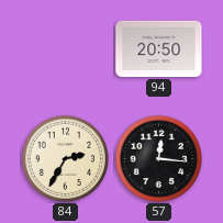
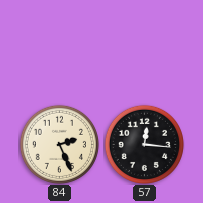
94: 20:50 -> none (159, 48)
84: 2:35 -> 2:26 (59, 144)
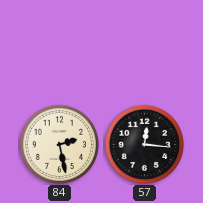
84: 2:26 -> 2:28 (59, 144)
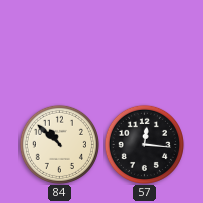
84: 2:28 -> 10:52 (59, 144)
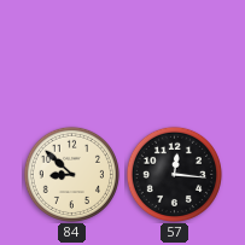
84: 10:52 -> 8:52 (71, 174)
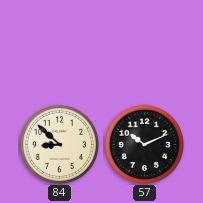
57: 12:16 -> 10:11 (144, 144)
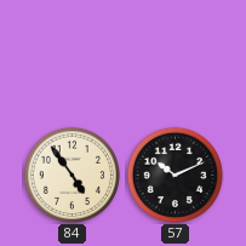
84: 8:52 -> 4:54 (71, 175)
